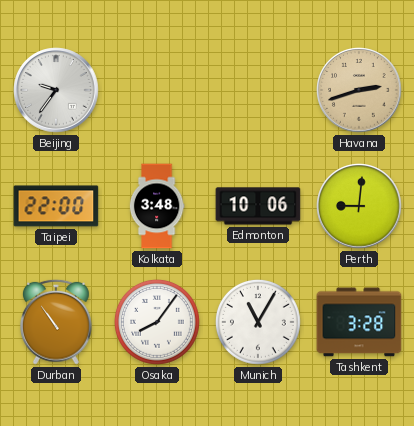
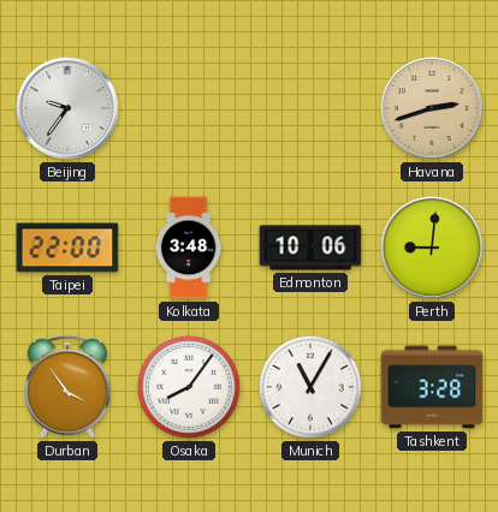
Durban: 10:54 -> 3:54 (69, 387)
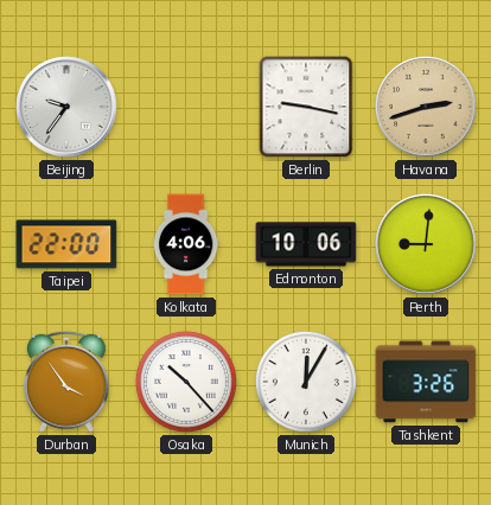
Berlin: none -> 9:17 (306, 107)
Kolkata: 3:48 -> 4:06 (186, 244)
Osaka: 8:06 -> 10:23 (187, 383)
Munich: 11:05 -> 12:05 (307, 383)
Tashkent: 3:28 -> 3:26 (426, 382)
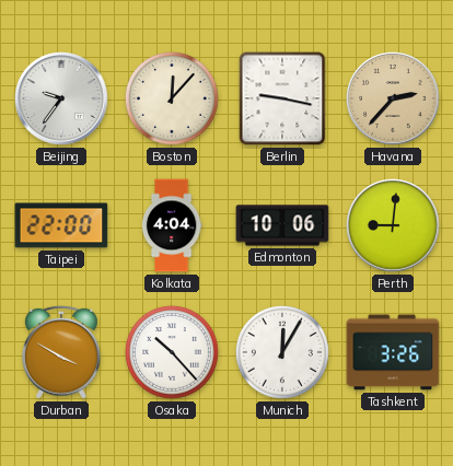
Boston: none -> 12:07 (173, 100)
Havana: 2:42 -> 2:37 (393, 98)
Kolkata: 4:06 -> 4:04 (172, 225)
Durban: 3:54 -> 3:50 (62, 352)
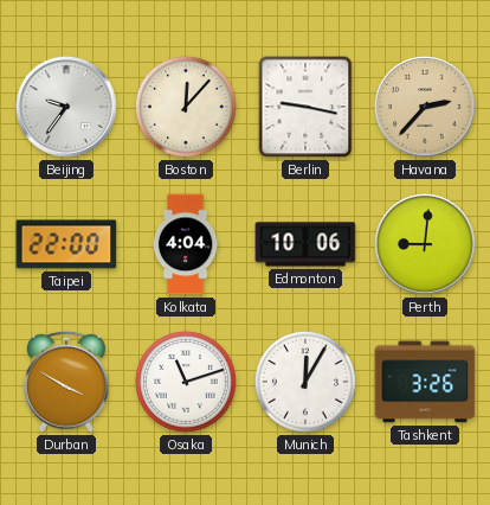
Osaka: 10:23 -> 11:12 (187, 383)
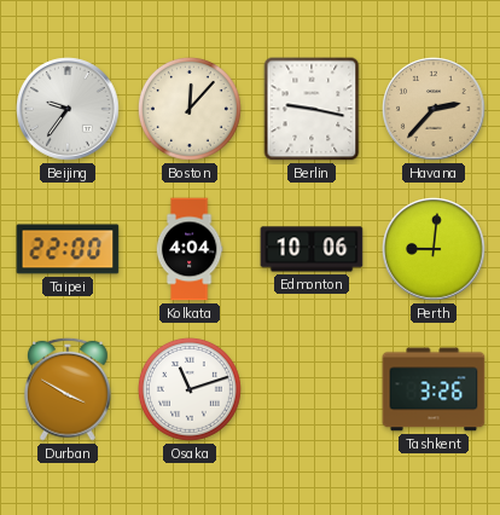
Munich: 12:05 -> none (307, 383)
